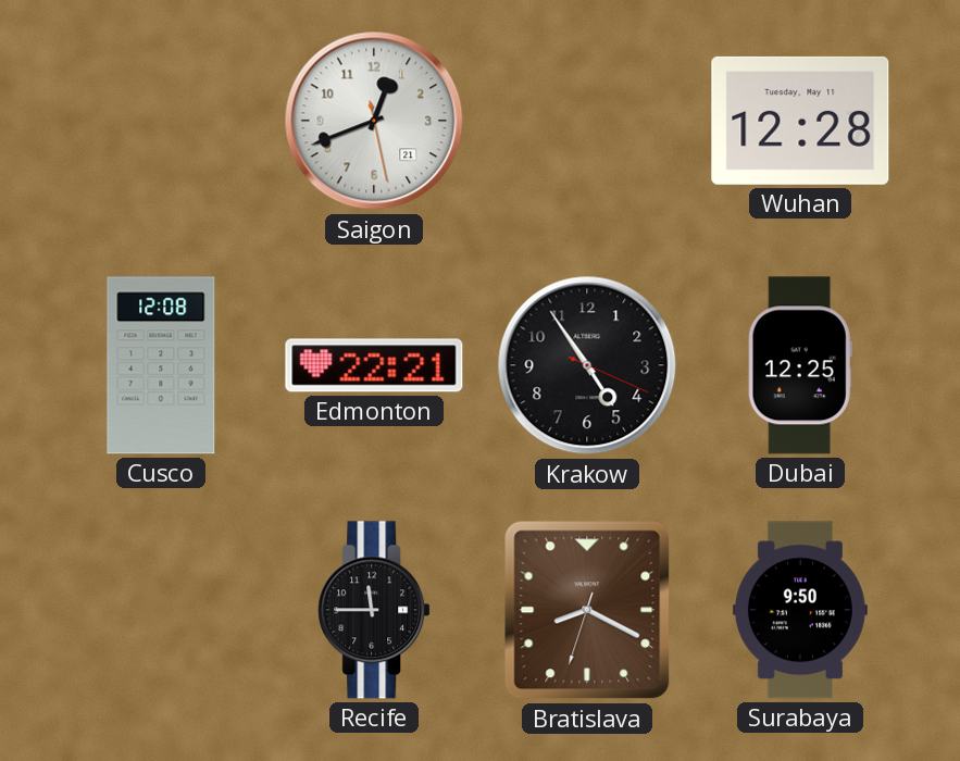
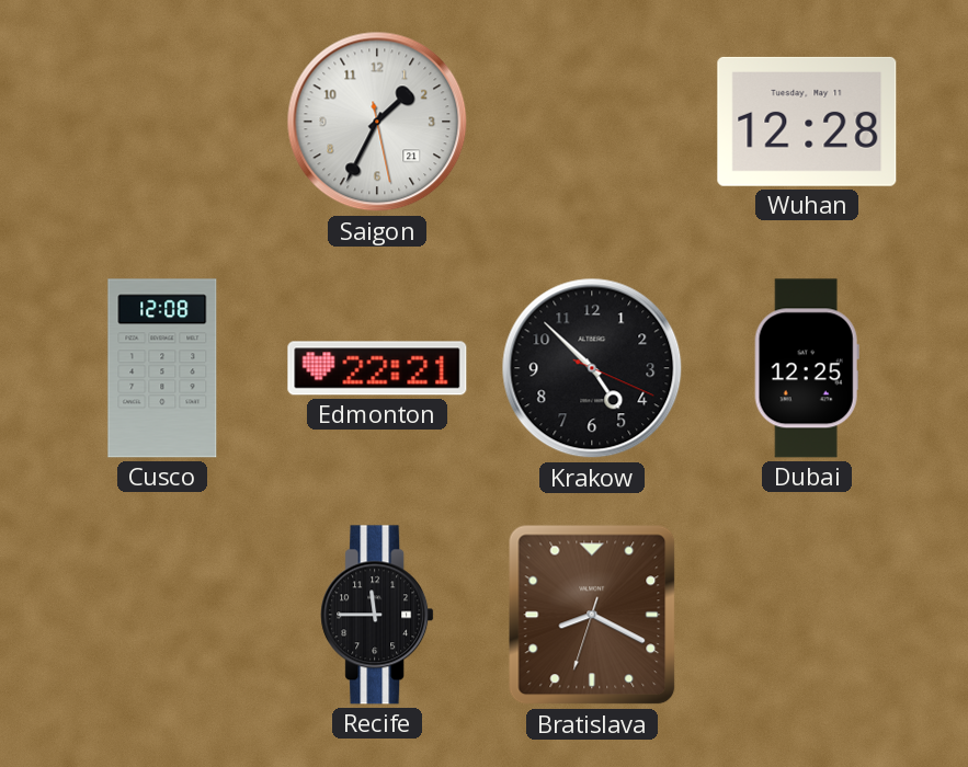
Saigon: 12:41 -> 1:34 (377, 122)
Krakow: 4:54 -> 4:52 (592, 368)
Surabaya: 9:50 -> none (800, 610)
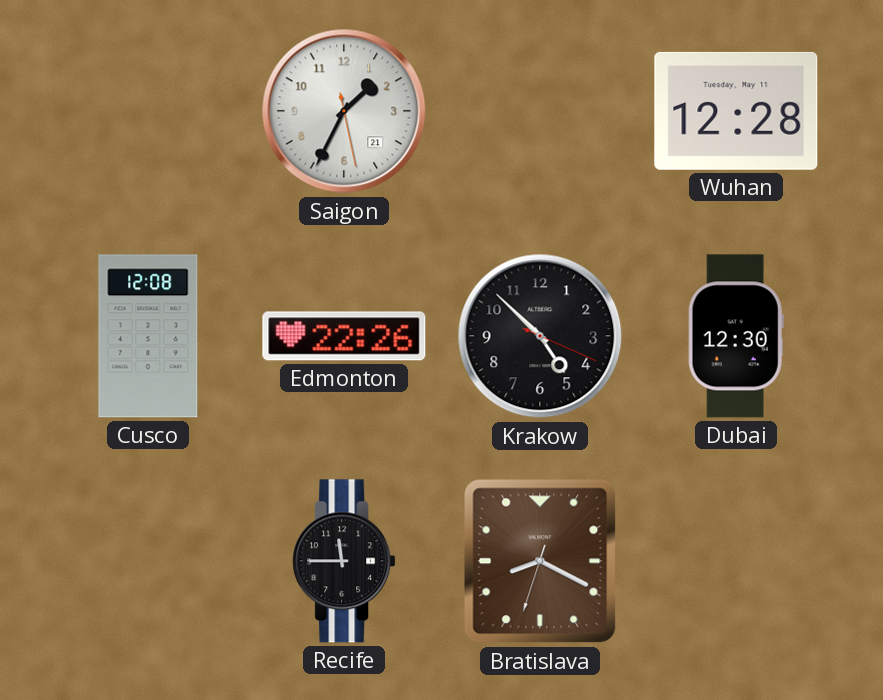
Edmonton: 22:21 -> 22:26 (344, 336)
Dubai: 12:25 -> 12:30 (736, 336)
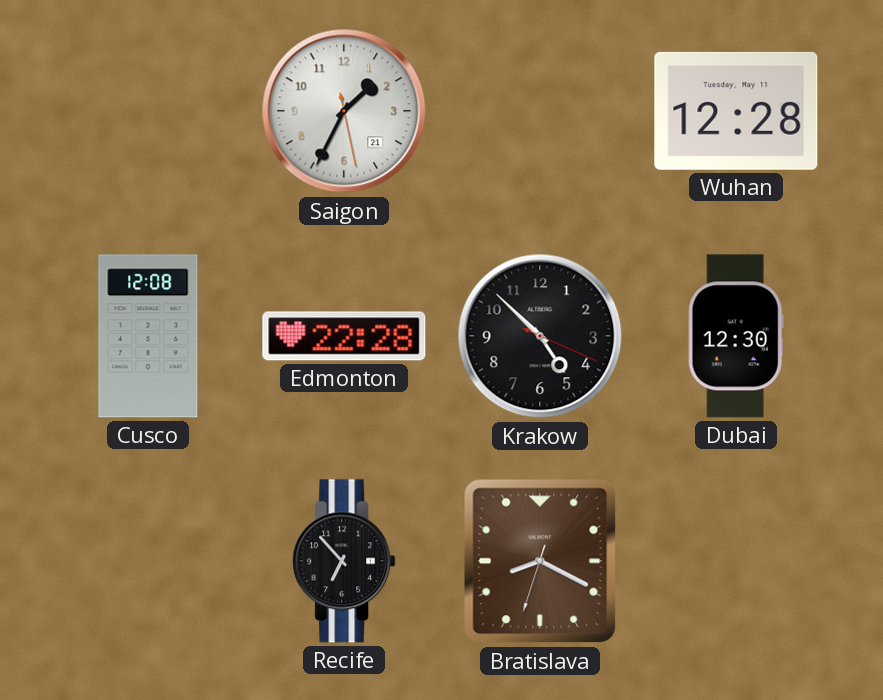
Edmonton: 22:26 -> 22:28 (344, 336)
Recife: 11:45 -> 6:53 (344, 561)
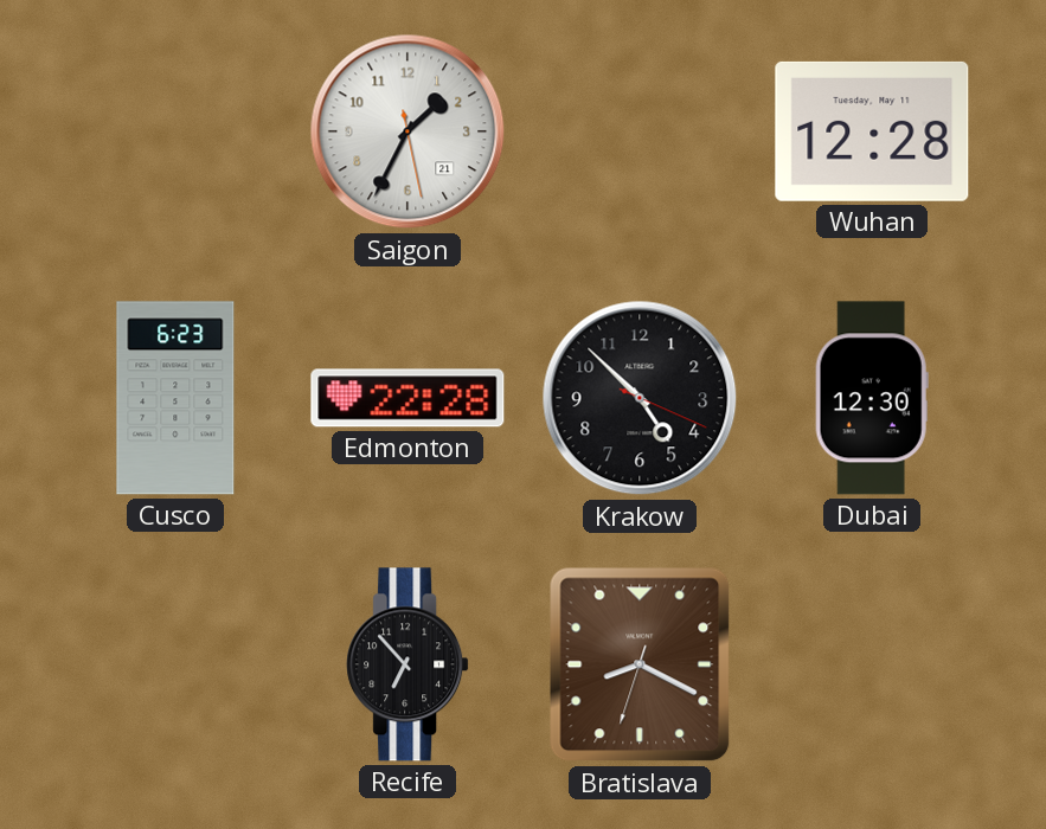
Cusco: 12:08 -> 6:23 (175, 398)
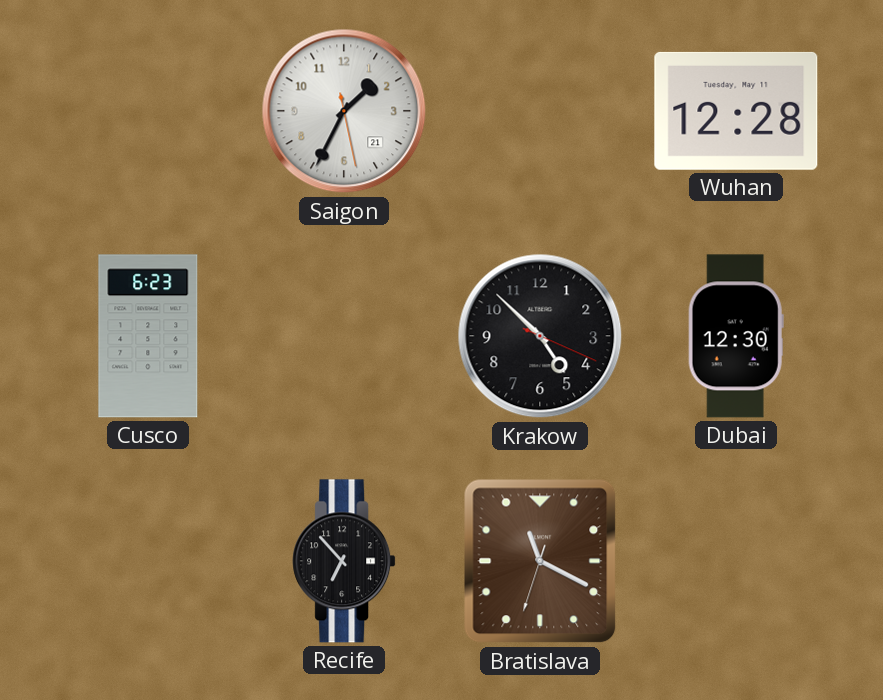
Edmonton: 22:28 -> none (408, 398)
Bratislava: 8:19 -> 11:19 (540, 561)
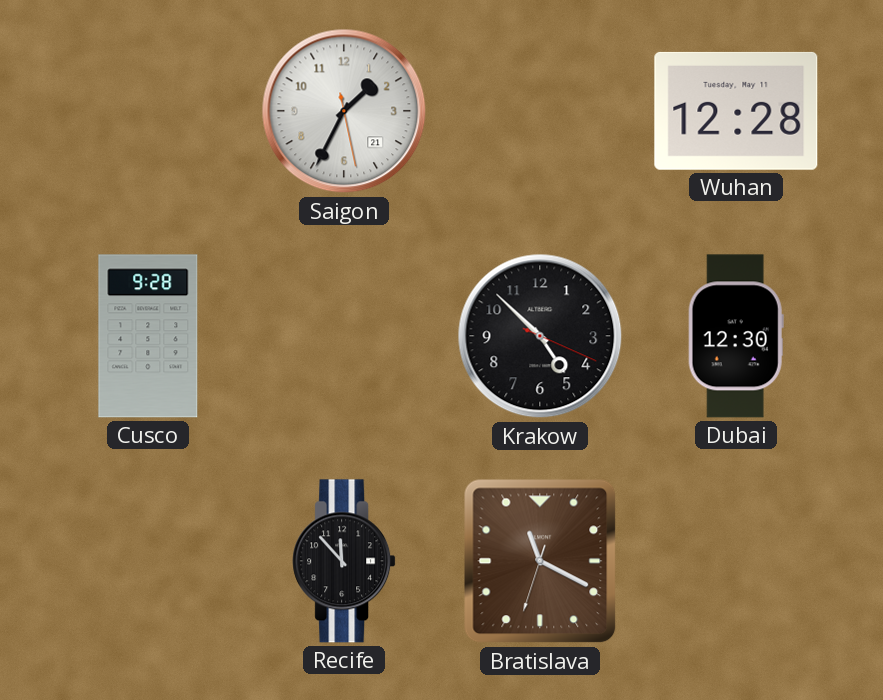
Cusco: 6:23 -> 9:28 (148, 336)
Recife: 6:53 -> 11:53 (344, 561)
